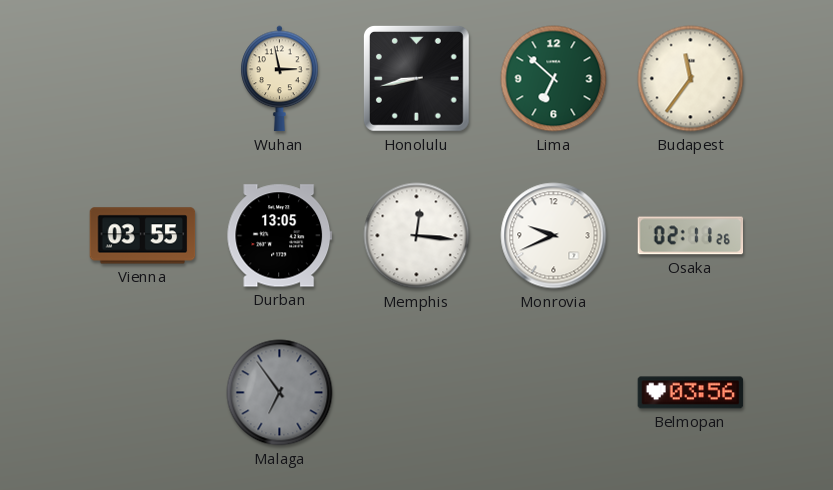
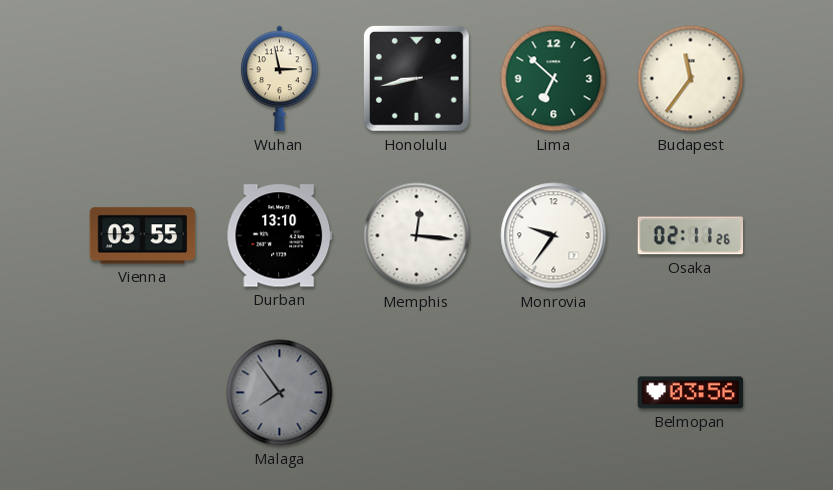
Durban: 13:05 -> 13:10 (280, 236)
Monrovia: 9:41 -> 9:36 (554, 236)
Malaga: 6:54 -> 7:54 (280, 393)
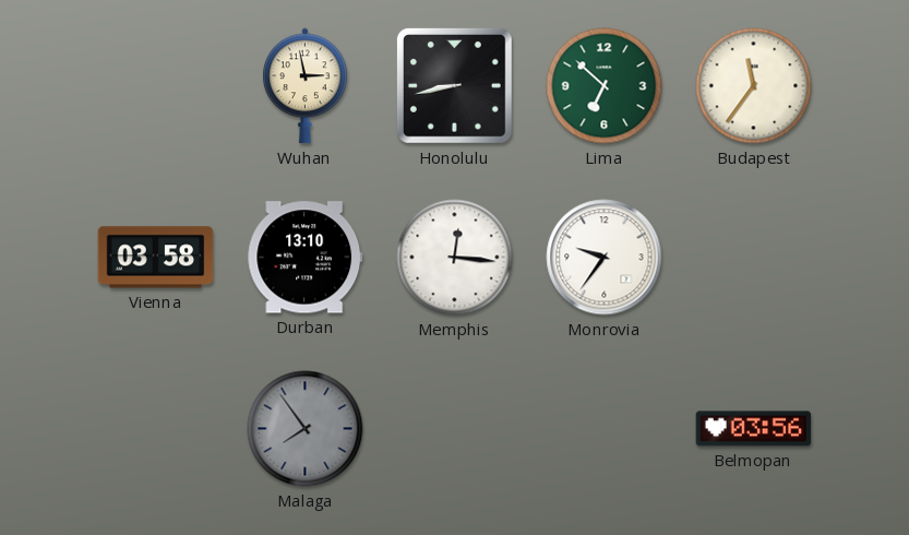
Vienna: 03:55 -> 03:58 (156, 258)
Osaka: 02:11 -> none (691, 236)
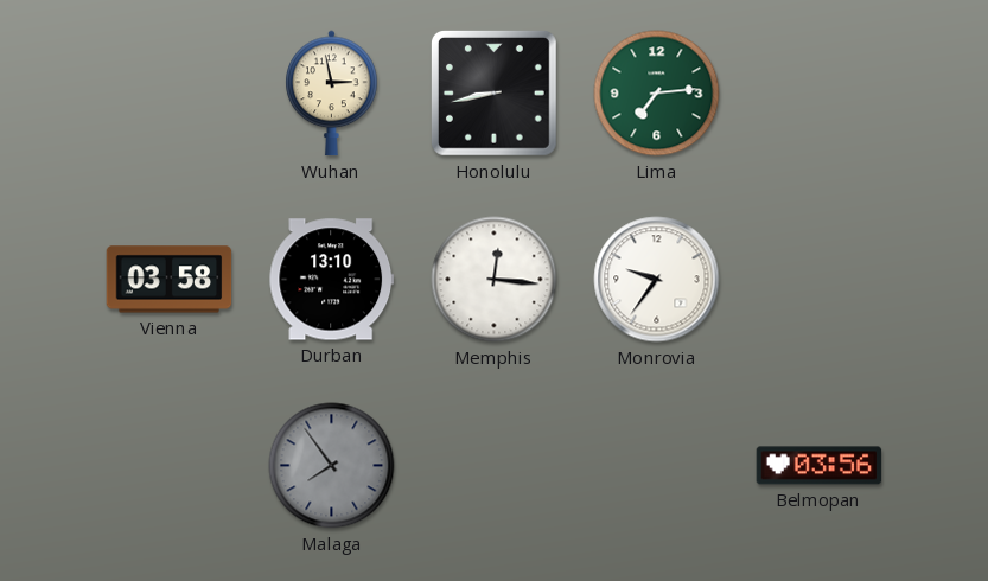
Lima: 6:52 -> 7:14 (657, 94)
Budapest: 11:36 -> none (754, 86)
